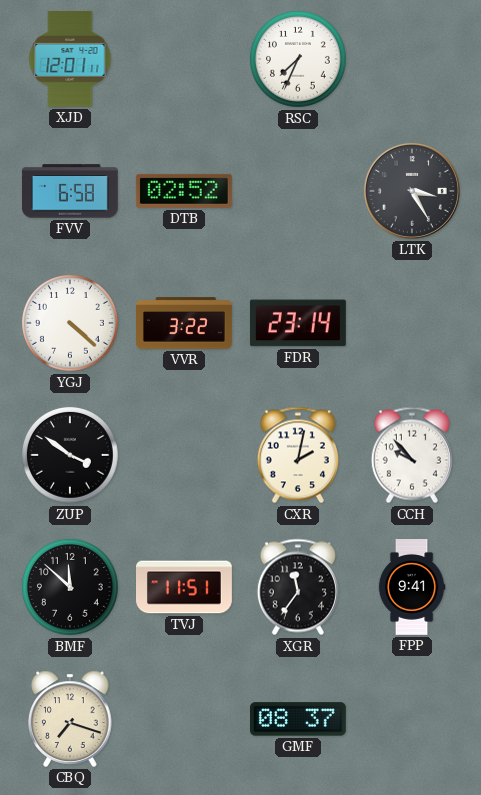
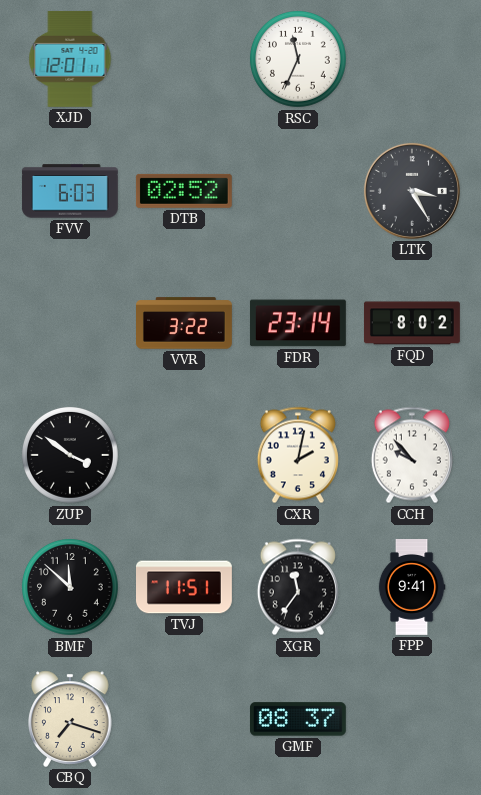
RSC: 7:34 -> 11:34 (299, 59)
FVV: 6:58 -> 6:03 (70, 191)
YGJ: 4:22 -> none (71, 323)
FQD: none -> 8:02 (412, 323)
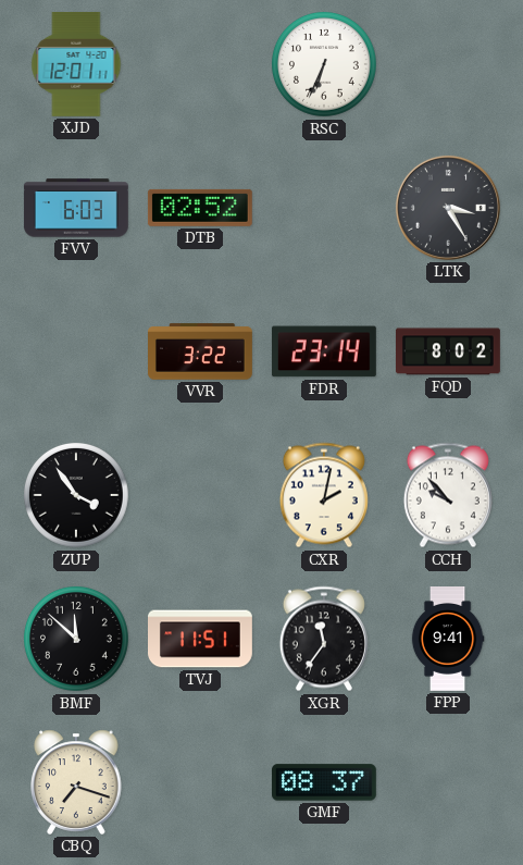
RSC: 11:34 -> 6:34 (325, 64)
ZUP: 3:51 -> 3:54 (77, 495)
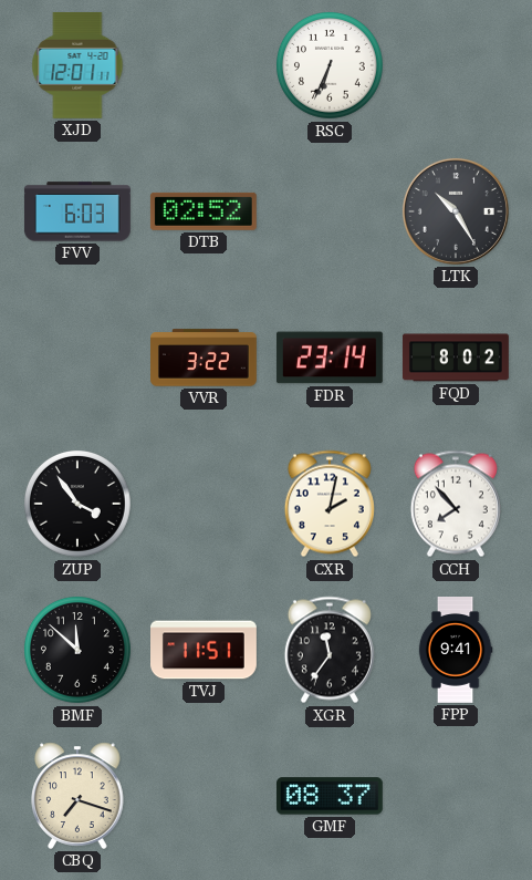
LTK: 3:25 -> 10:25 (456, 211)
CCH: 9:53 -> 7:53 (456, 504)
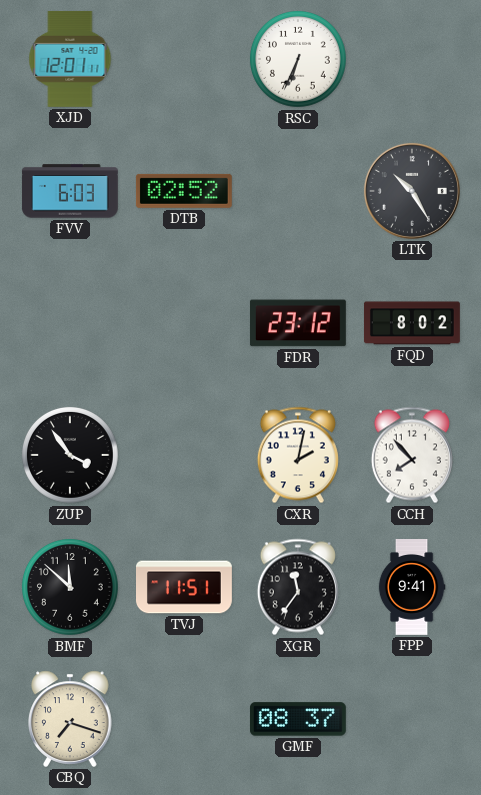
VVR: 3:22 -> none (205, 358)
FDR: 23:14 -> 23:12 (298, 323)
